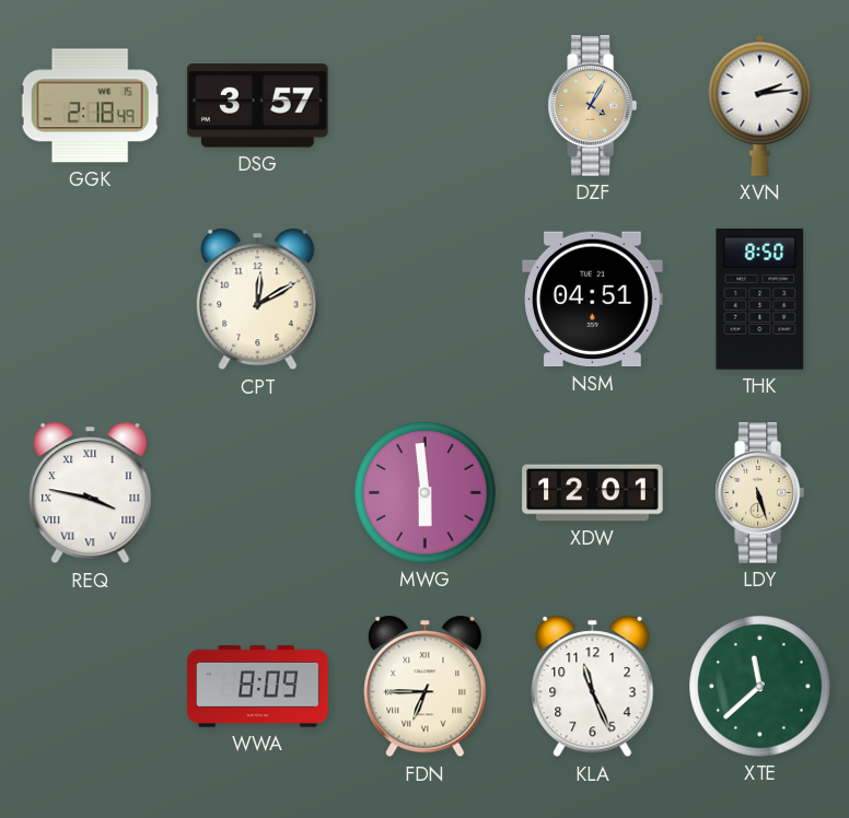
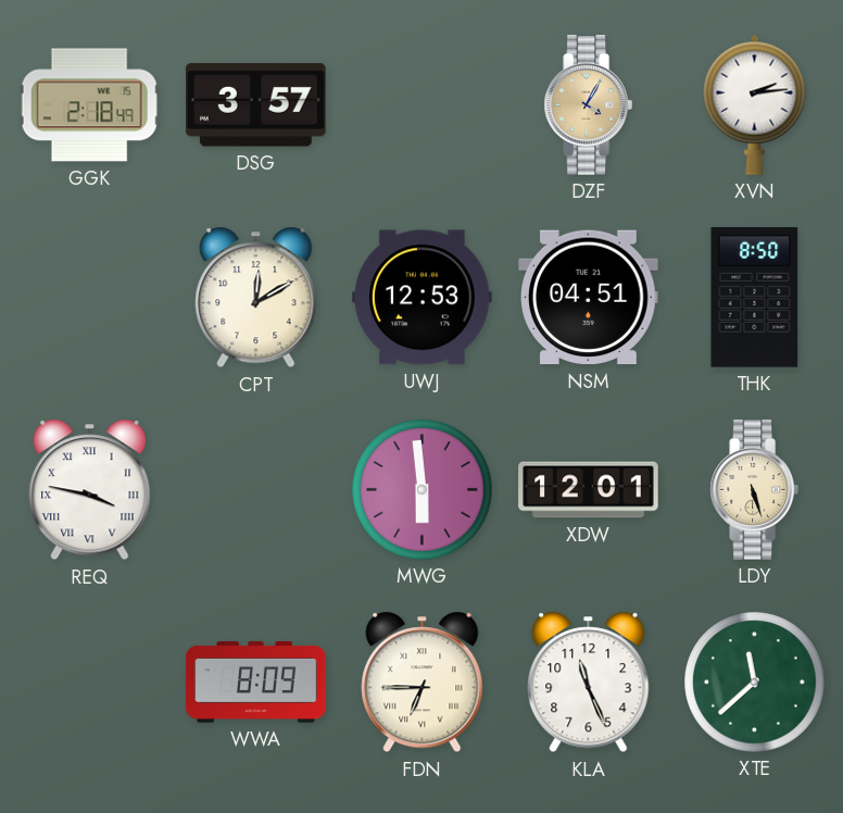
UWJ: none -> 12:53 (423, 298)
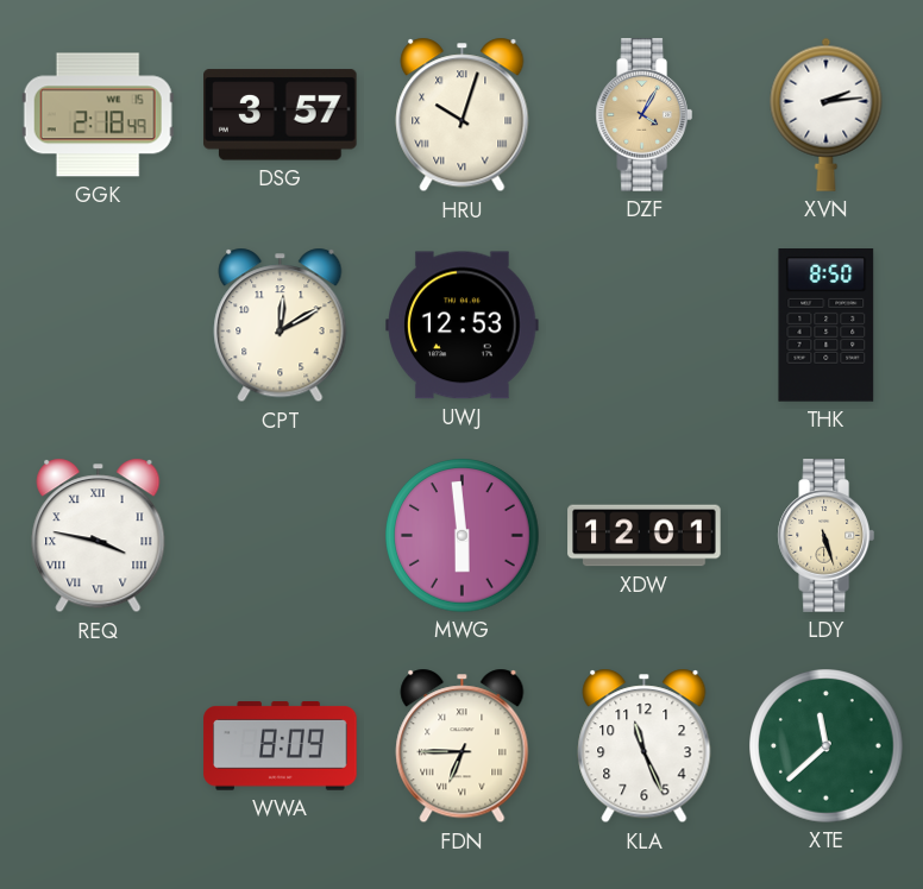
HRU: none -> 10:03 (463, 115)
NSM: 04:51 -> none (589, 298)
